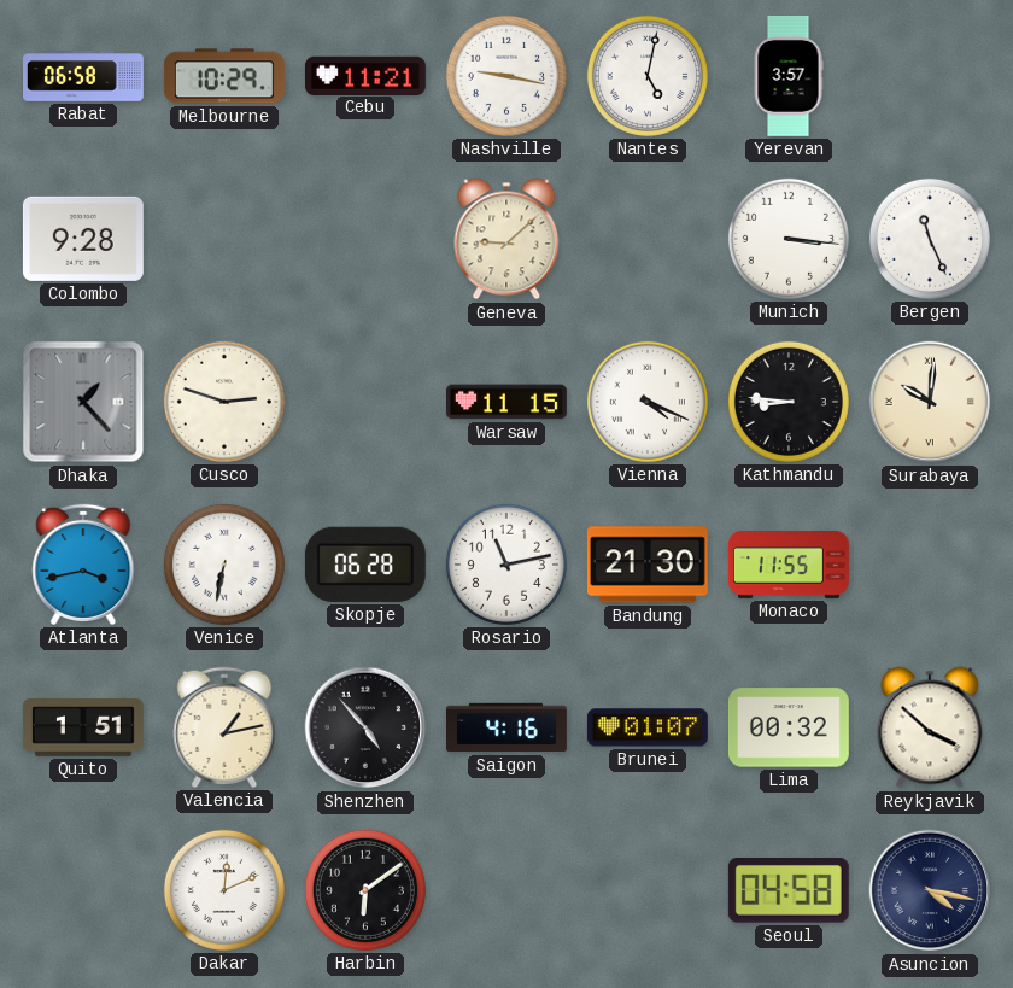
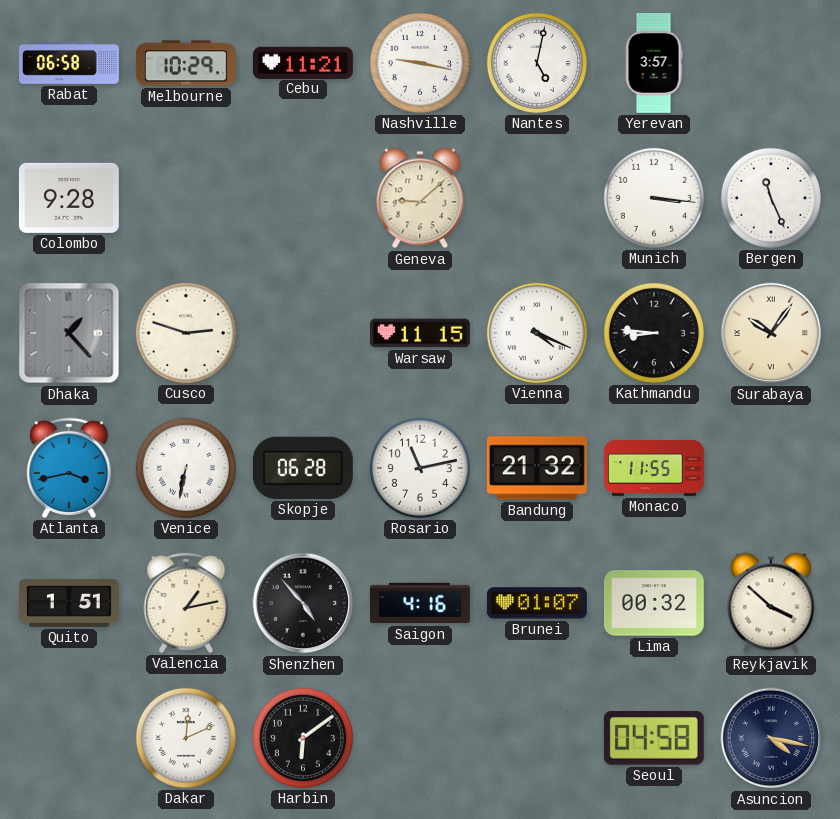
Surabaya: 10:01 -> 10:06 (771, 333)
Bandung: 21:30 -> 21:32 (537, 468)
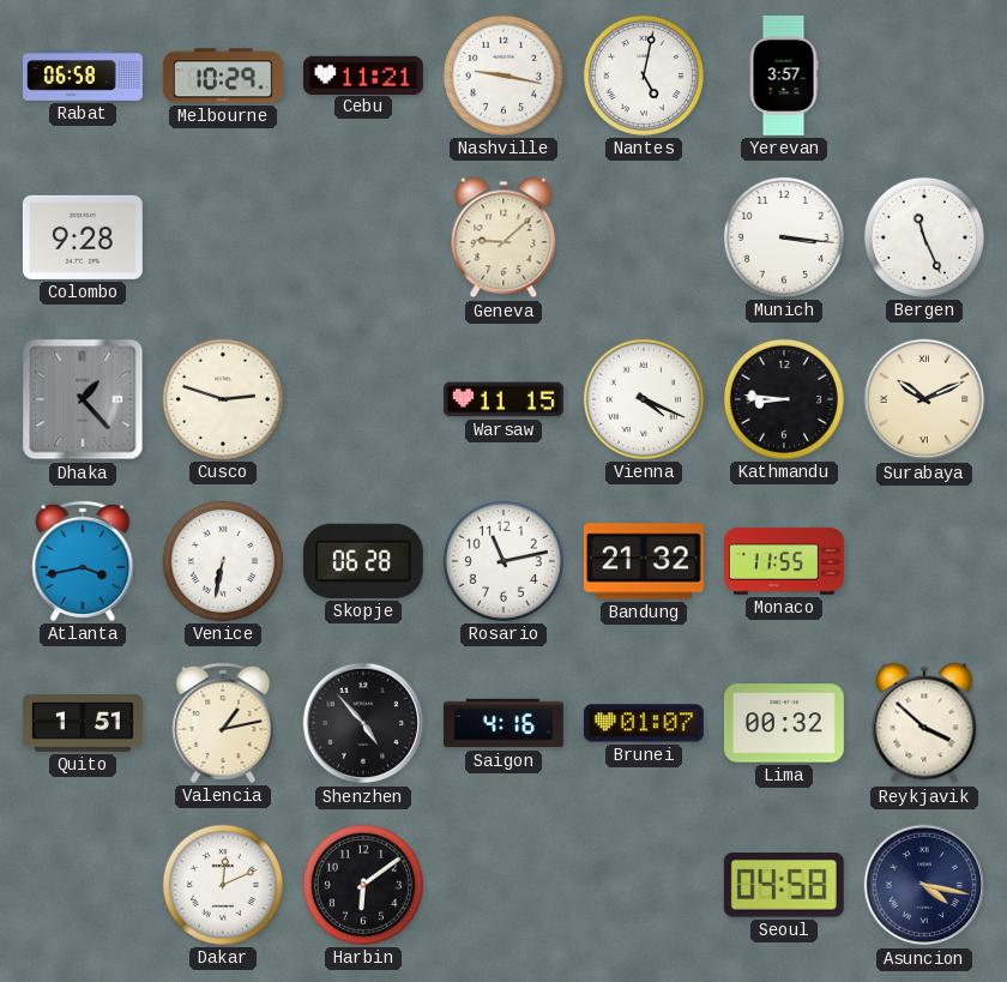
Surabaya: 10:06 -> 10:11 (924, 399)
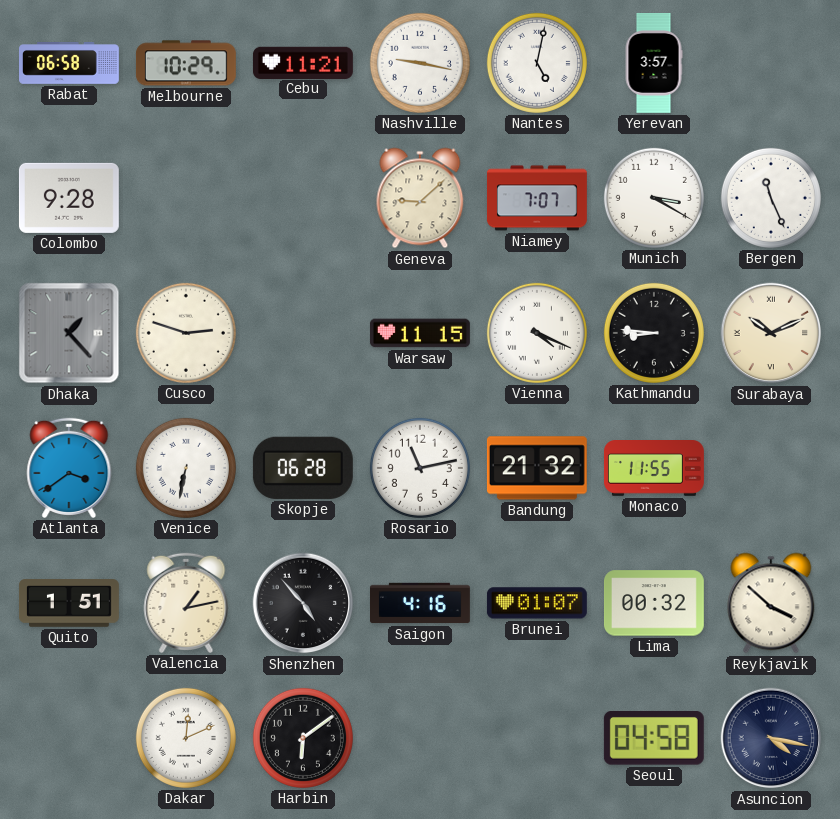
Niamey: none -> 7:07 (537, 198)
Munich: 3:16 -> 3:20 (654, 198)
Atlanta: 3:43 -> 3:39 (69, 468)
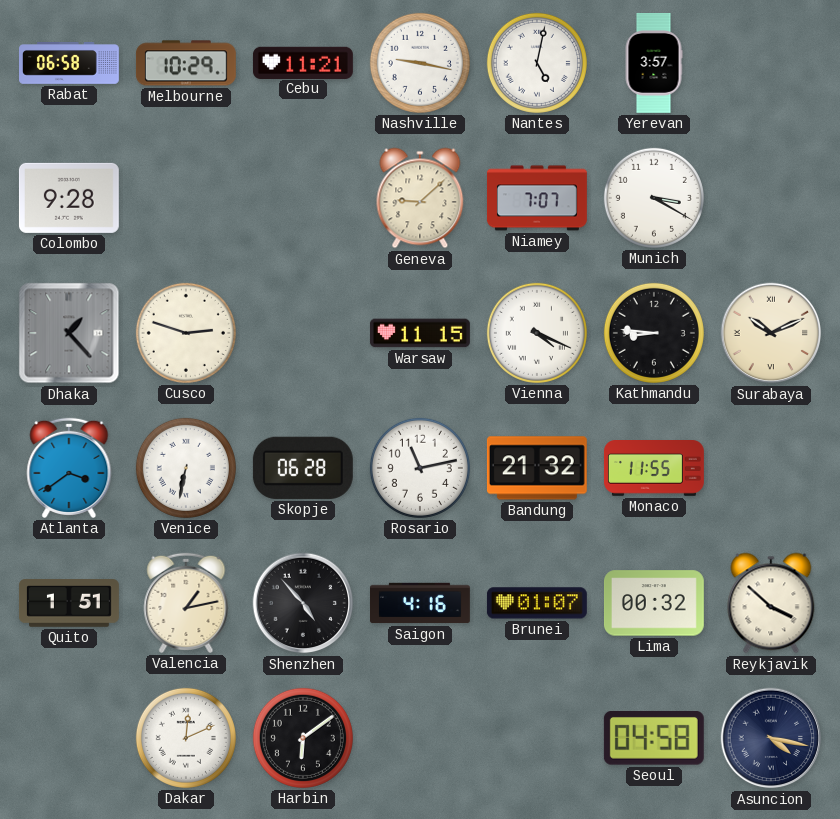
Bergen: 11:26 -> none (771, 198)
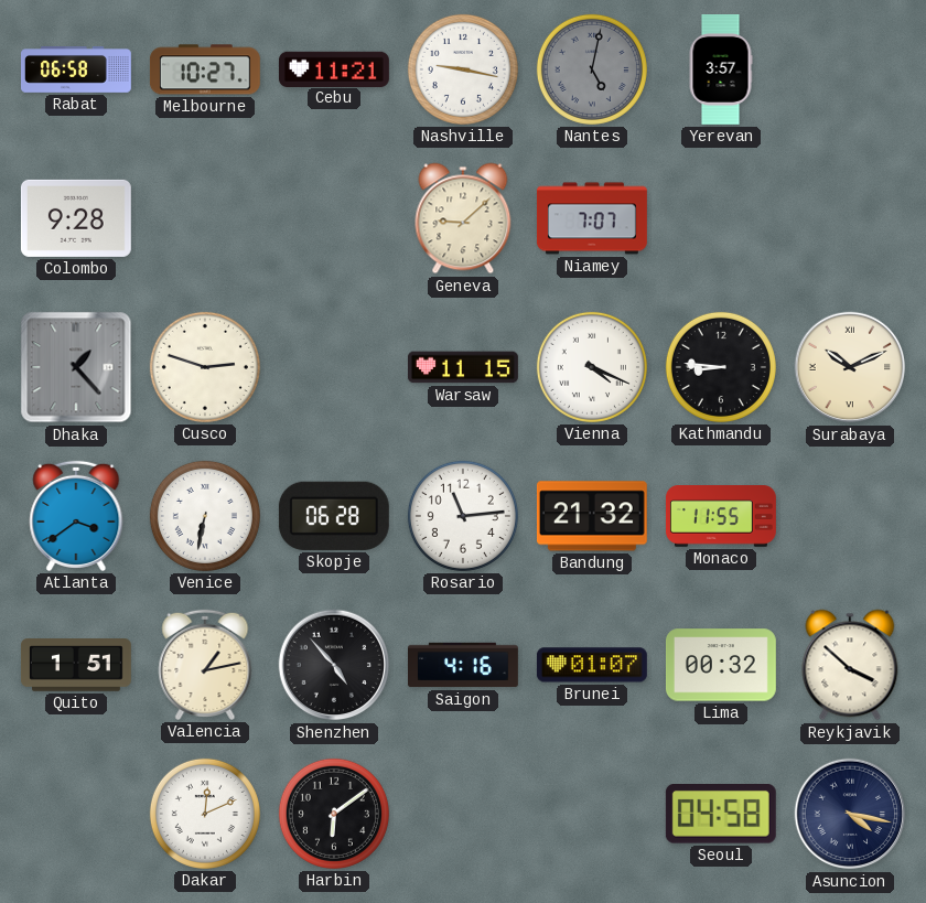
Melbourne: 10:29 -> 10:27 (205, 69)
Nantes dial: white -> grey (592, 69)
Munich: 3:20 -> none (654, 198)
Rosario: 11:13 -> 11:14 (463, 516)
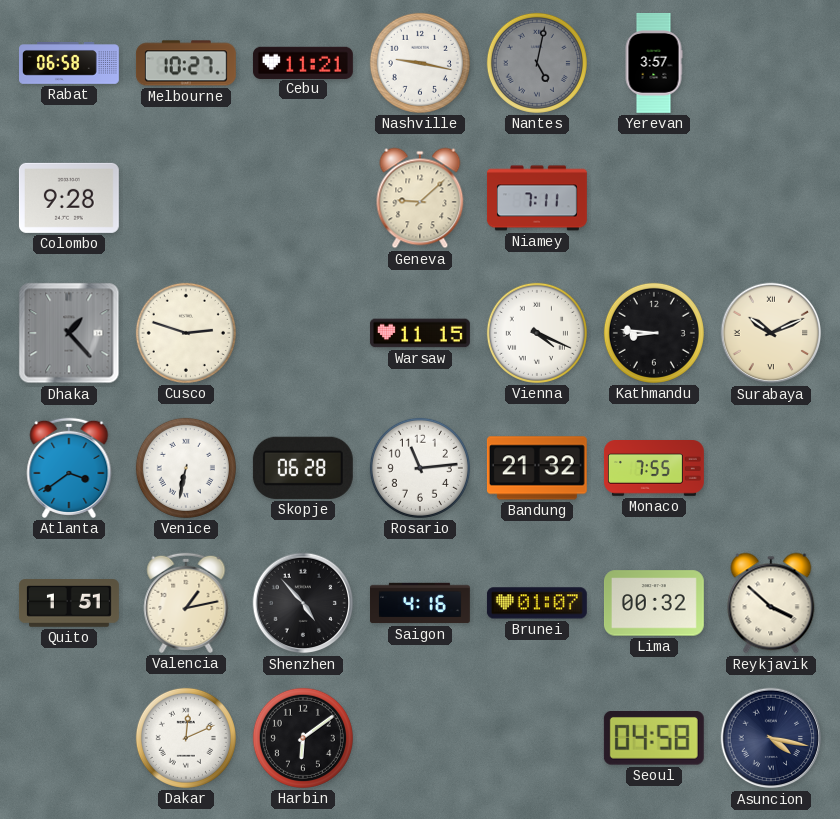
Niamey: 7:07 -> 7:11 (537, 198)
Monaco: 11:55 -> 7:55 (654, 469)
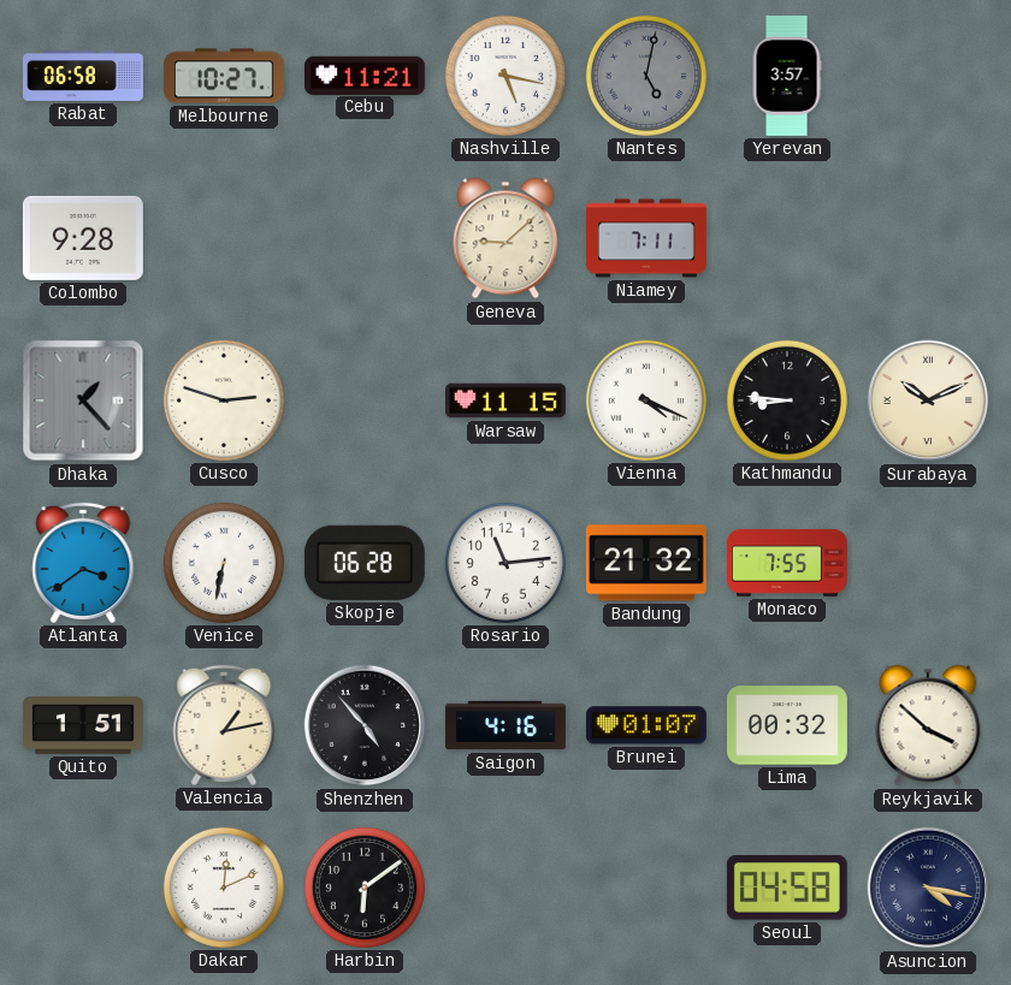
Nashville: 9:17 -> 5:17 (505, 76)
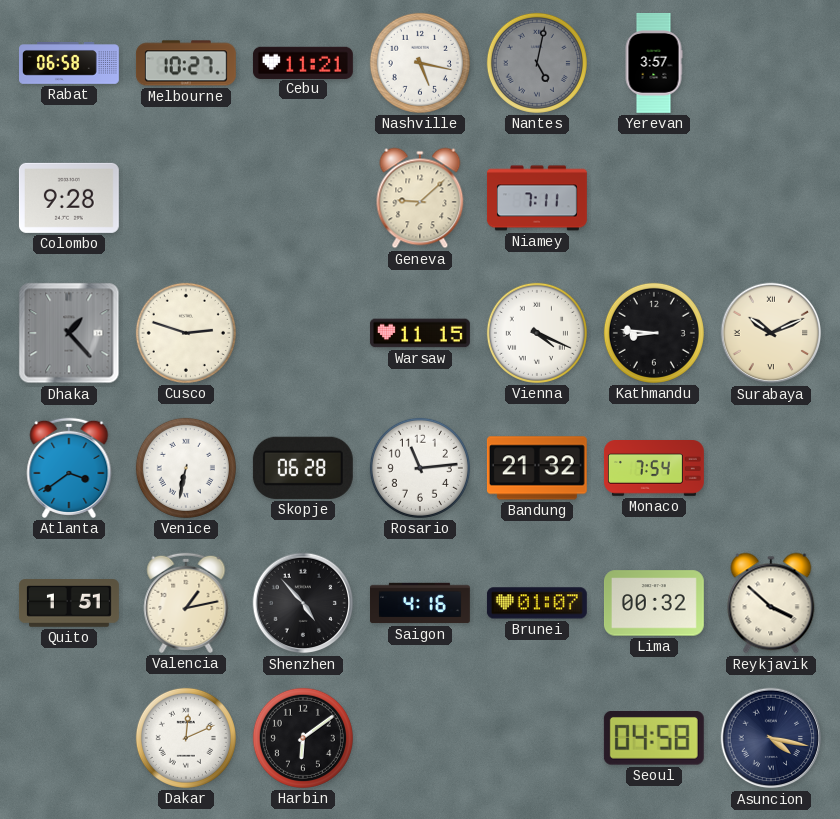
Monaco: 7:55 -> 7:54 (654, 469)
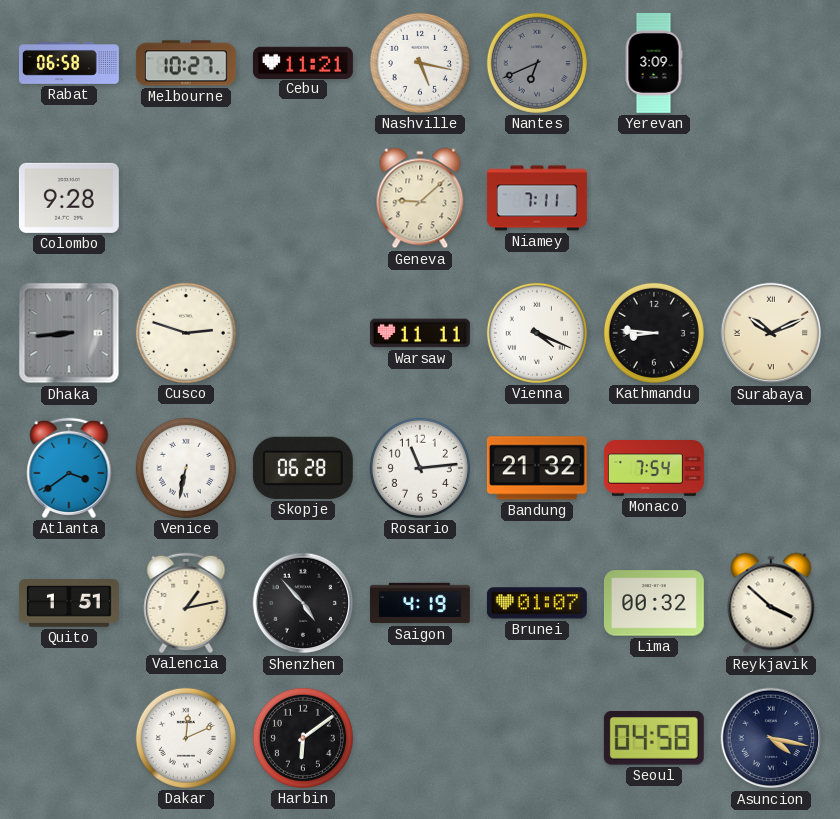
Nantes: 5:02 -> 6:41 (537, 63)
Yerevan: 3:57 -> 3:09 (654, 64)
Dhaka: 1:23 -> 8:44 (69, 333)
Warsaw: 11:15 -> 11:11 (420, 333)
Saigon: 4:16 -> 4:19 (421, 603)
